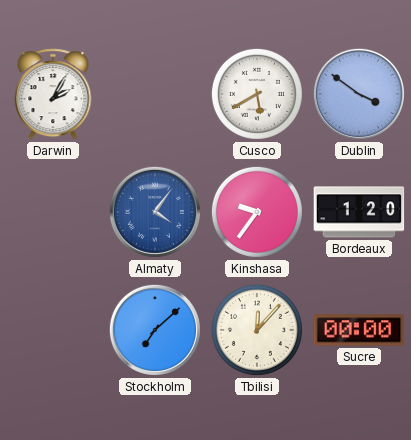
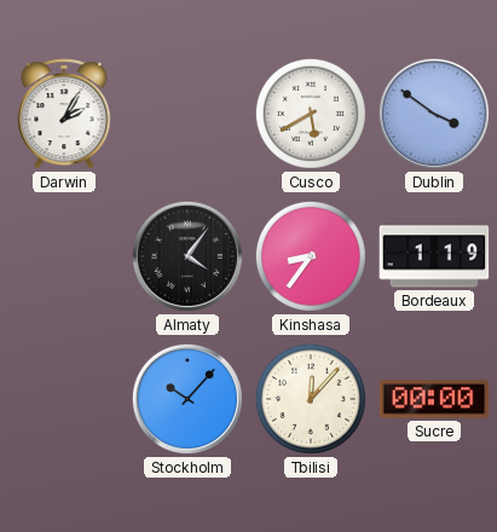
Almaty dial: blue -> black (187, 256)
Kinshasa: 9:36 -> 8:36 (311, 256)
Bordeaux: 1:20 -> 1:19 (434, 256)
Stockholm: 7:08 -> 10:07 (187, 399)
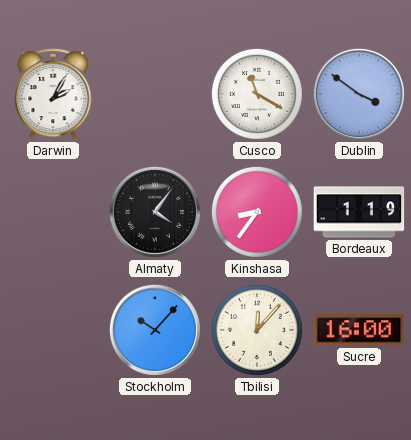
Cusco: 5:40 -> 11:20 (257, 94)
Sucre: 00:00 -> 16:00 (359, 330)
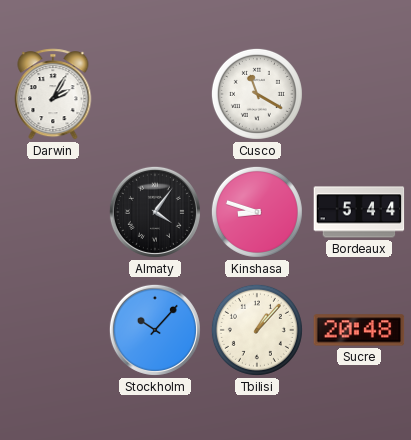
Dublin: 3:51 -> none (359, 94)
Kinshasa: 8:36 -> 8:48 (257, 212)
Bordeaux: 1:19 -> 5:44 (359, 212)
Tbilisi: 12:07 -> 1:07 (257, 330)
Sucre: 16:00 -> 20:48 (359, 330)
